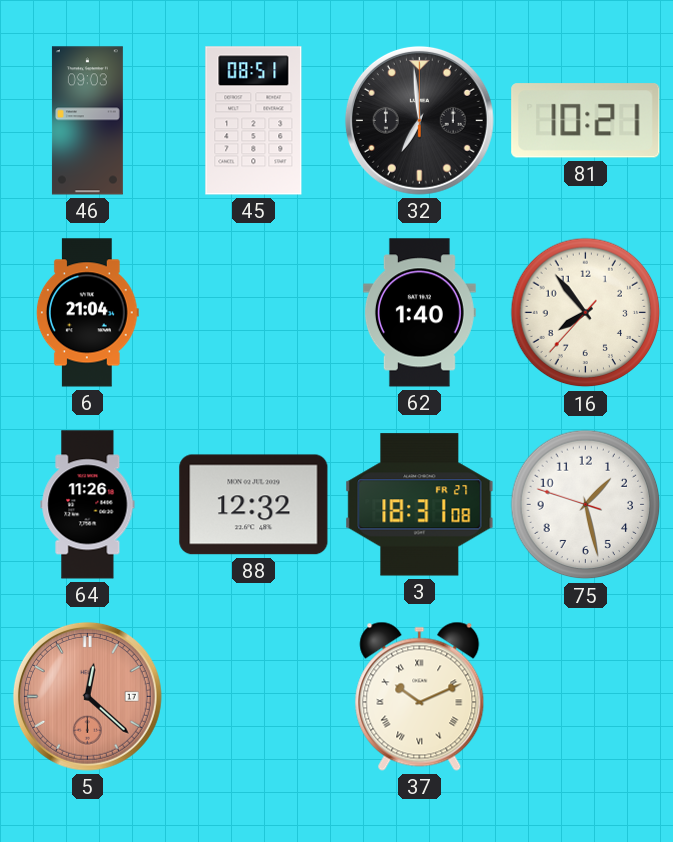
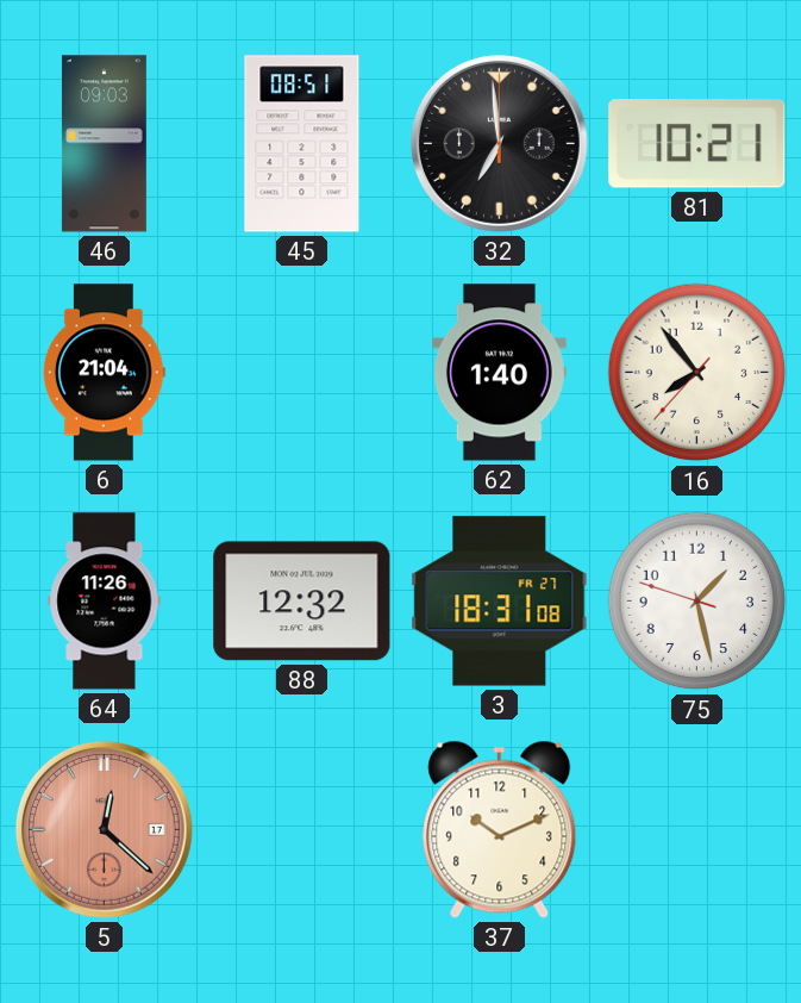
37 numerals: Roman -> Arabic (500, 829)
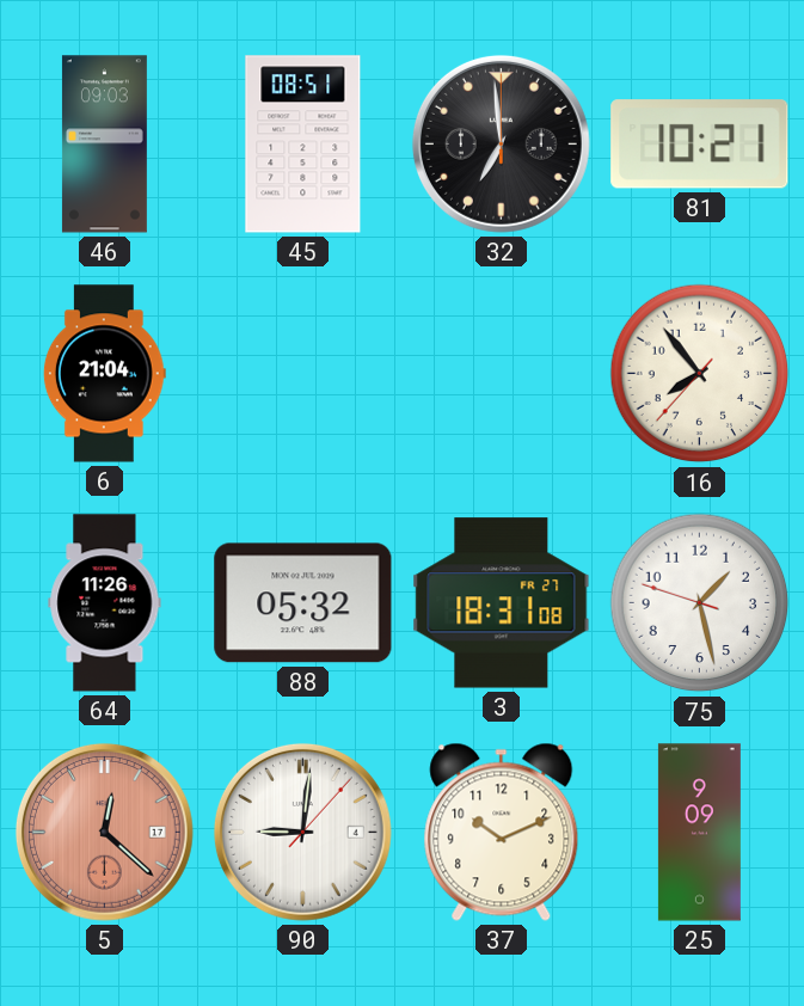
62: 1:40 -> none (499, 373)
88: 12:32 -> 05:32 (303, 603)
90: none -> 9:01 (302, 832)
25: none -> 9:09 (699, 833)
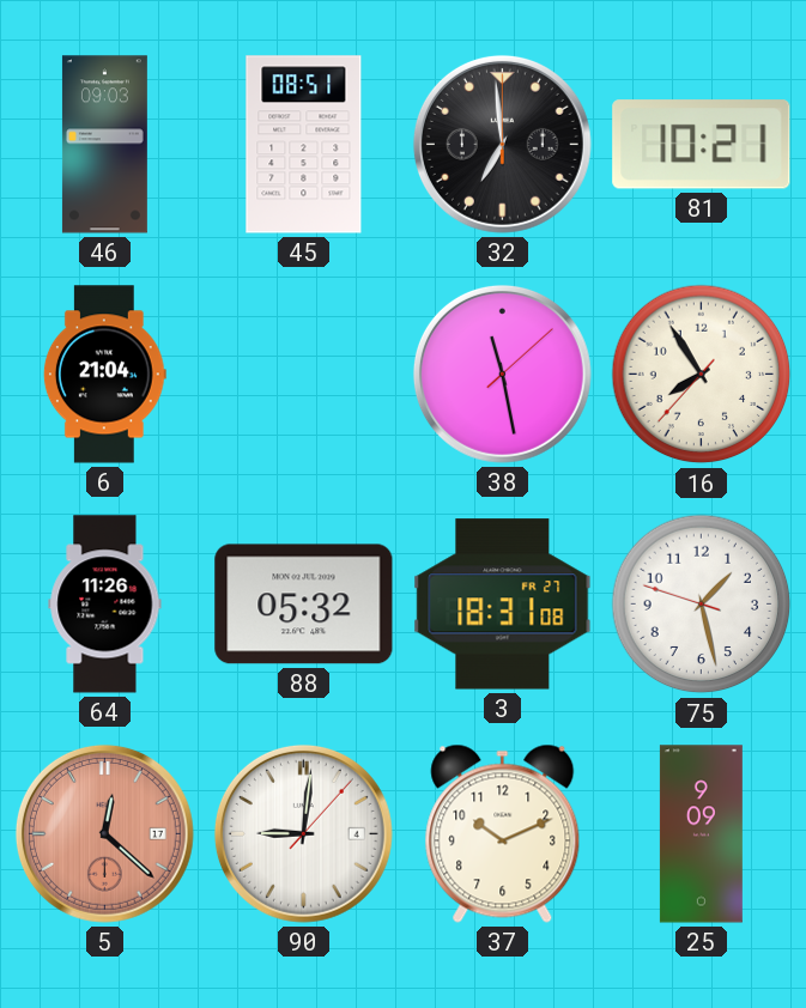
38: none -> 11:28 (502, 374)
16: 7:53 -> 7:54 (702, 375)
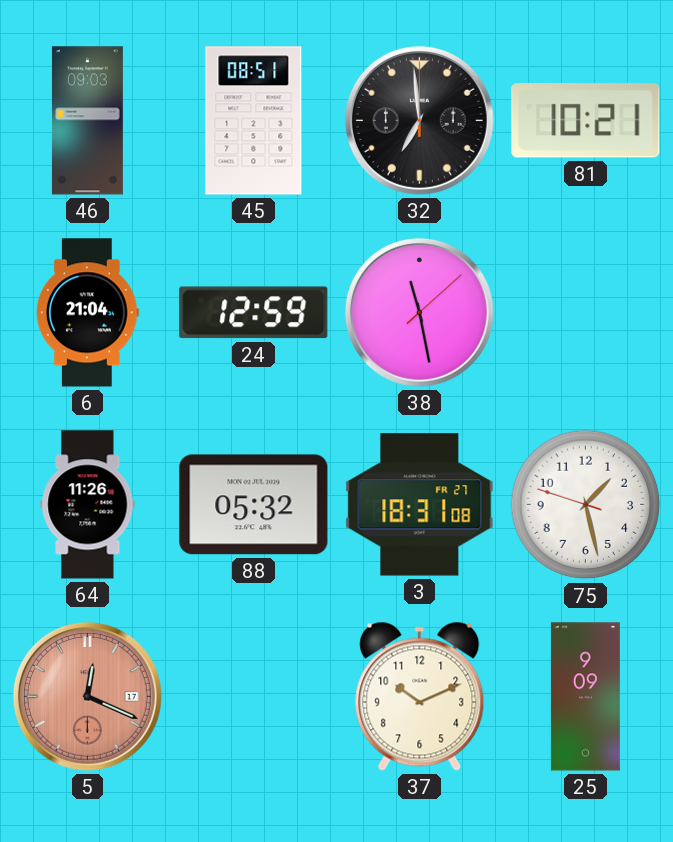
24: none -> 12:59 (254, 313)
16: 7:54 -> none (702, 375)
5: 12:22 -> 12:19 (87, 696)
90: 9:01 -> none (303, 833)
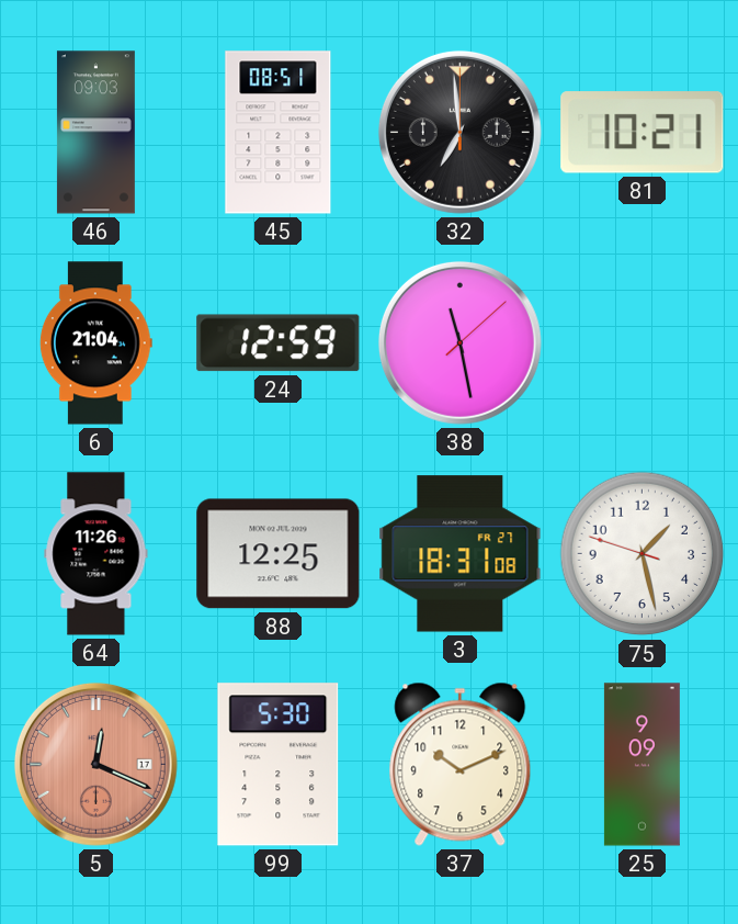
88: 05:32 -> 12:25 (279, 554)
99: none -> 5:30 (279, 765)
